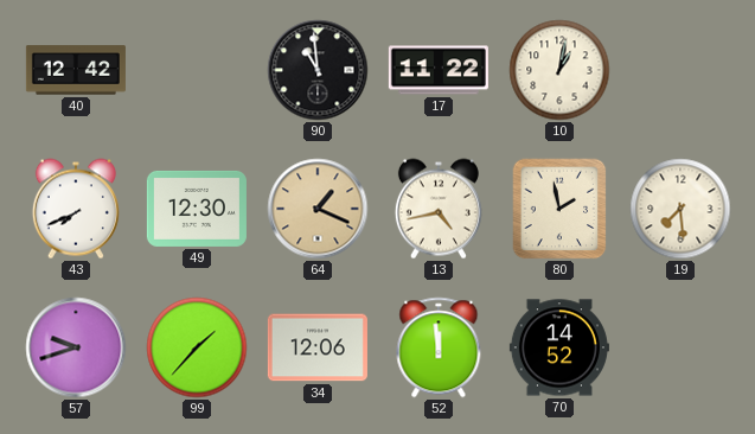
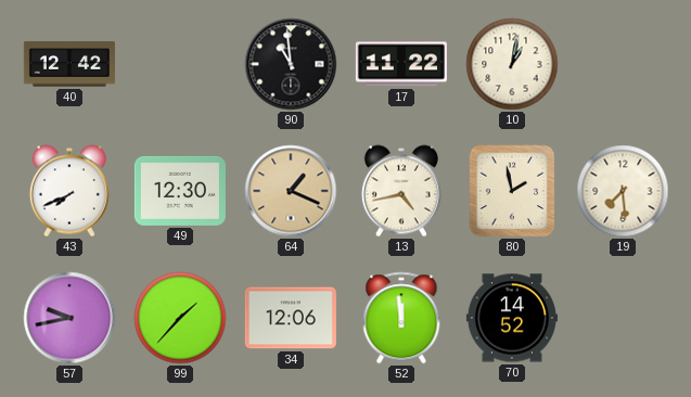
57: 9:42 -> 9:43 (69, 318)
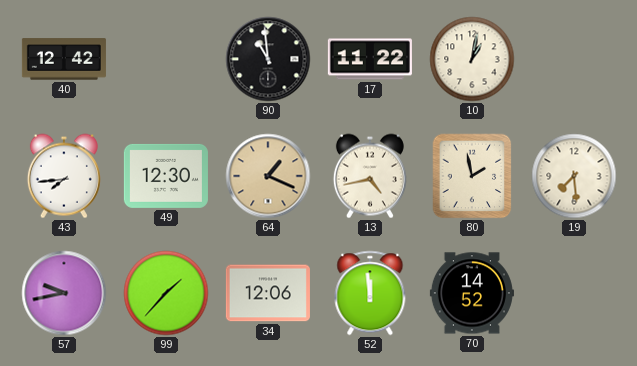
43: 7:41 -> 7:44 (64, 176)
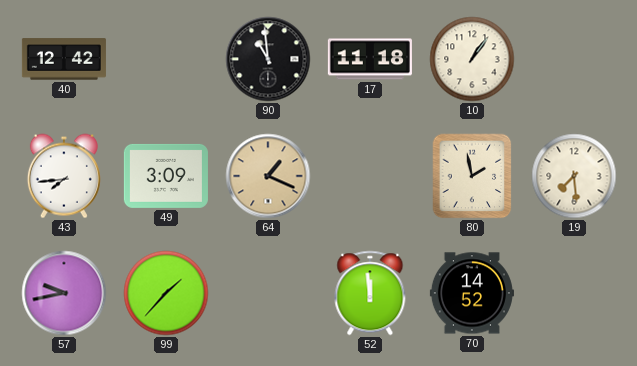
17: 11:22 -> 11:18 (370, 59)
10: 1:02 -> 1:06 (472, 59)
49: 12:30 -> 3:09 (166, 176)
13: 4:43 -> none (370, 176)
34: 12:06 -> none (268, 293)
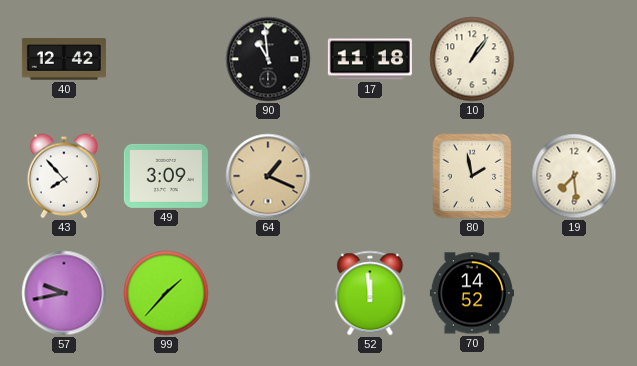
43: 7:44 -> 7:53 (64, 176)
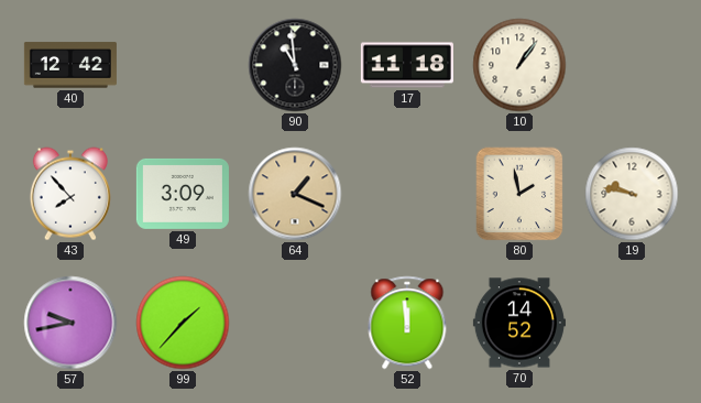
19: 7:29 -> 9:47 (632, 194)
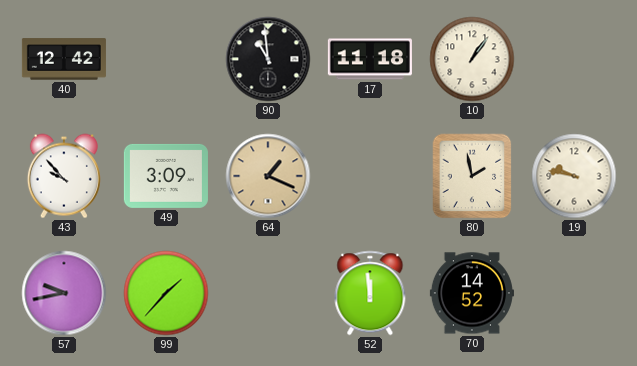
43: 7:53 -> 9:53 (64, 176)
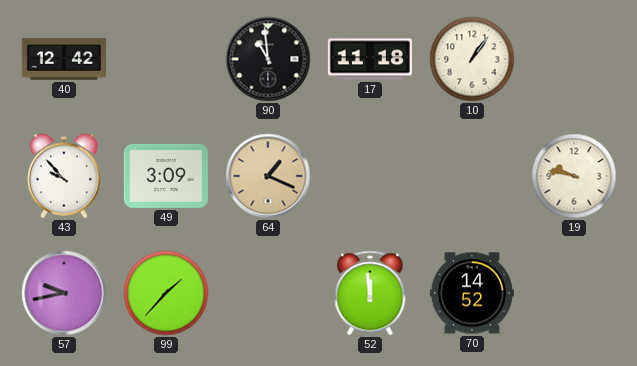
80: 1:58 -> none (472, 176)
